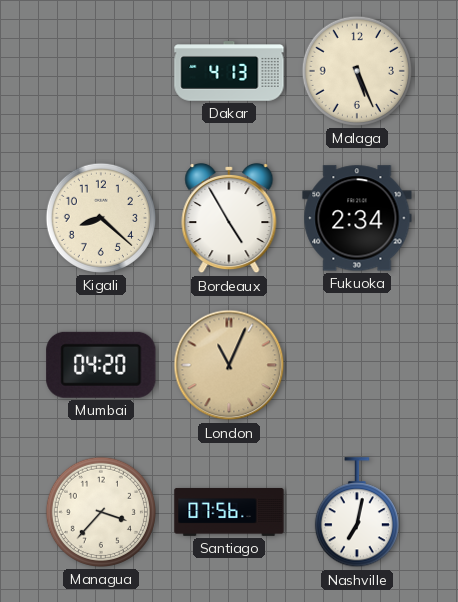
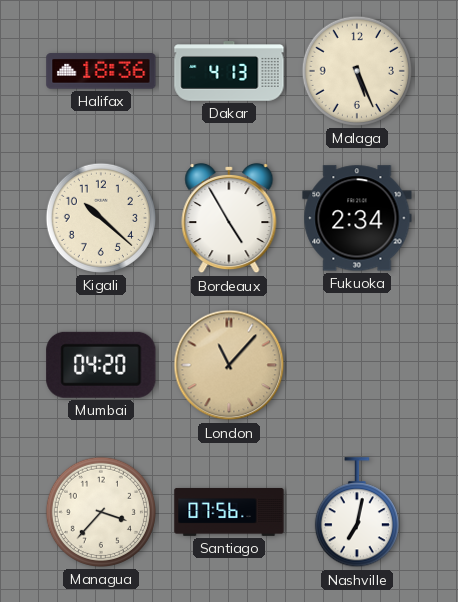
Halifax: none -> 18:36 (101, 71)
Kigali: 8:22 -> 10:22 (101, 218)
London: 11:04 -> 11:07 (229, 365)
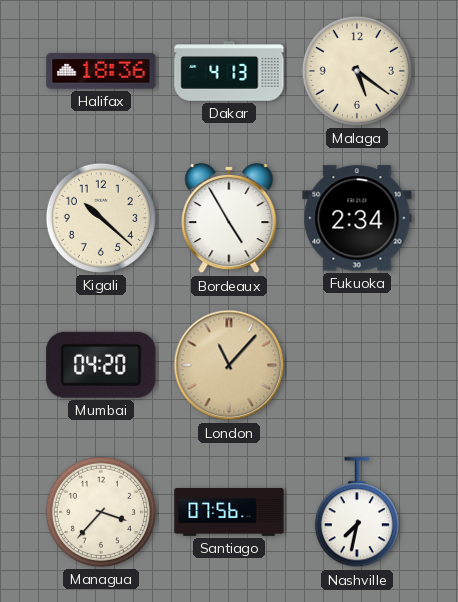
Malaga: 5:26 -> 5:21 (357, 71)
Nashville: 7:02 -> 7:32 (357, 513)
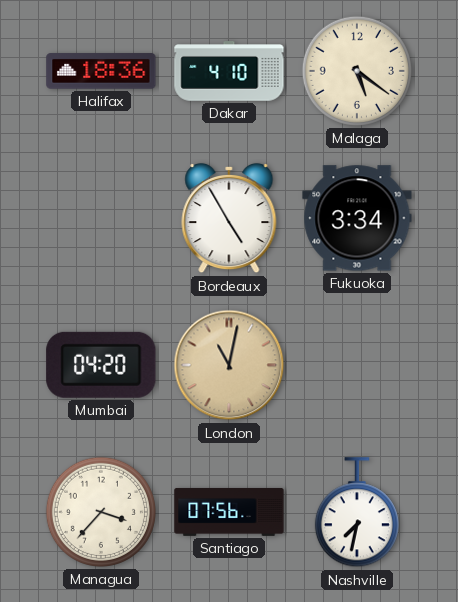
Dakar: 4:13 -> 4:10 (229, 71)
Kigali: 10:22 -> none (101, 218)
Fukuoka: 2:34 -> 3:34 (357, 218)
London: 11:07 -> 11:02 (229, 365)
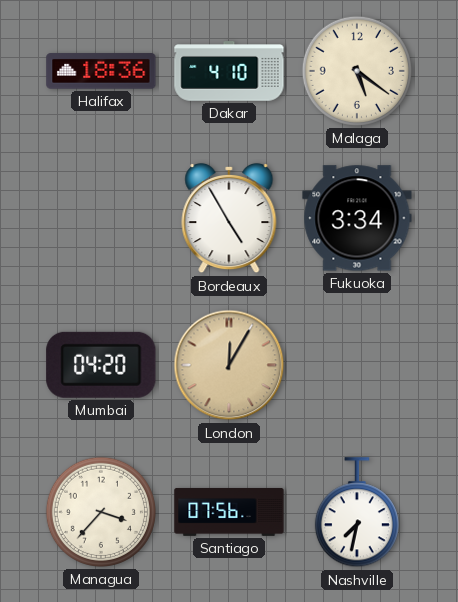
London: 11:02 -> 12:05 (229, 365)
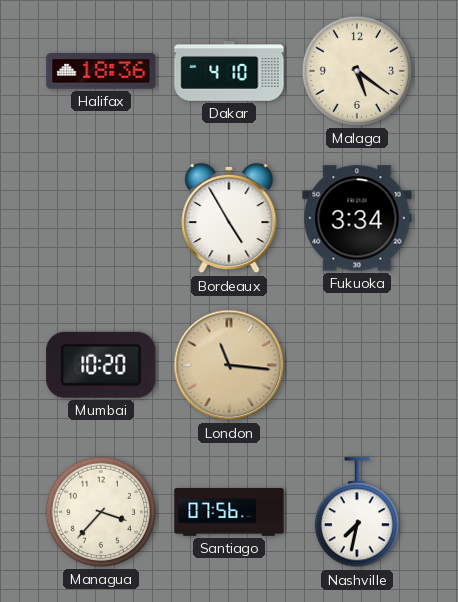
Mumbai: 04:20 -> 10:20 (101, 365)
London: 12:05 -> 11:16 (229, 365)
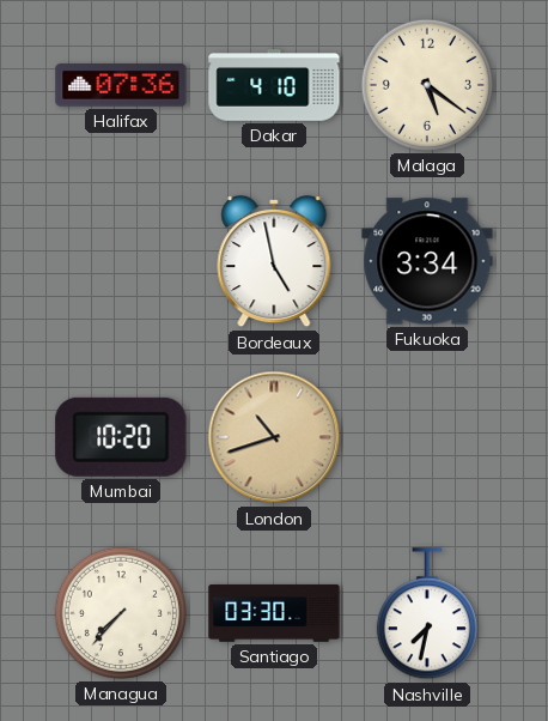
Halifax: 18:36 -> 07:36 (121, 85)
Bordeaux: 4:55 -> 4:58 (274, 261)
London: 11:16 -> 10:42 (274, 437)
Managua: 3:37 -> 7:37 (121, 613)
Santiago: 07:56 -> 03:30 (274, 613)
